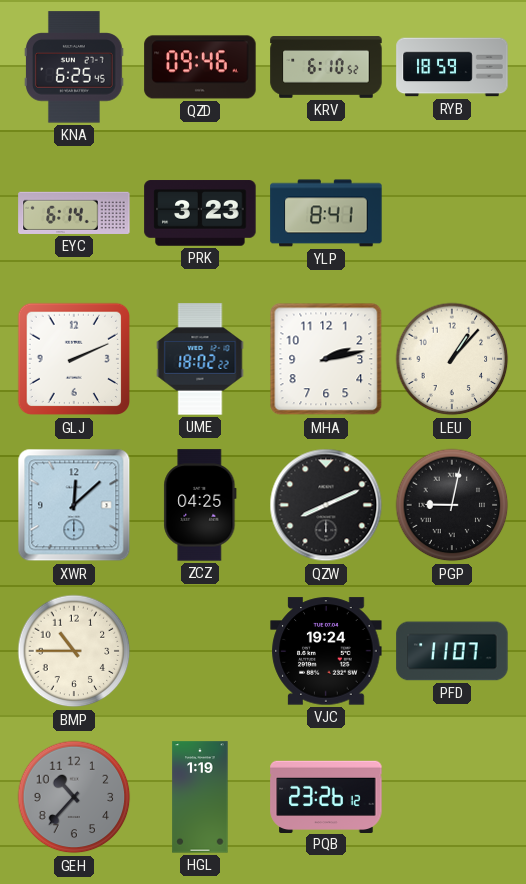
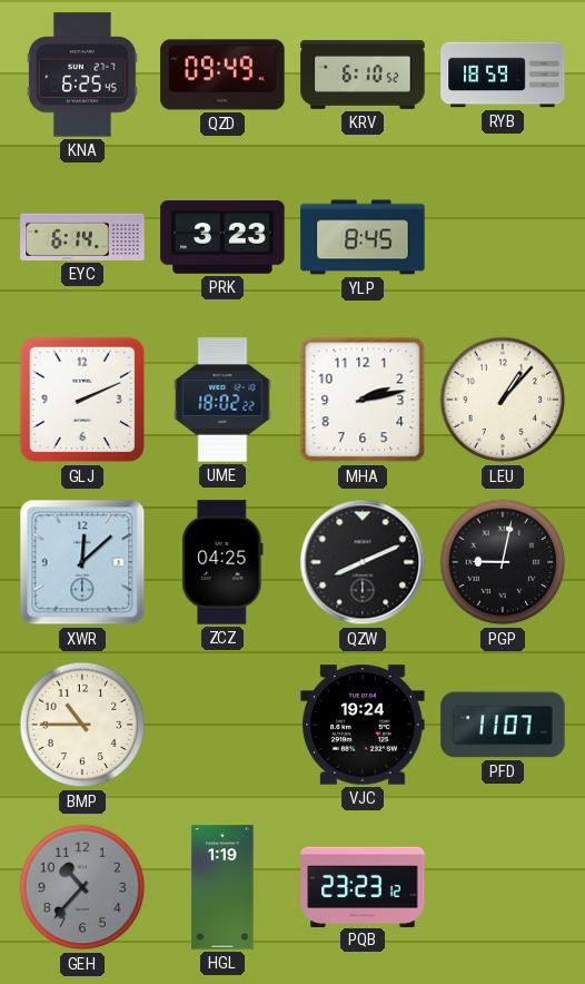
QZD: 09:46 -> 09:49 (222, 75)
YLP: 8:41 -> 8:45 (363, 237)
PQB: 23:26 -> 23:23 (363, 886)
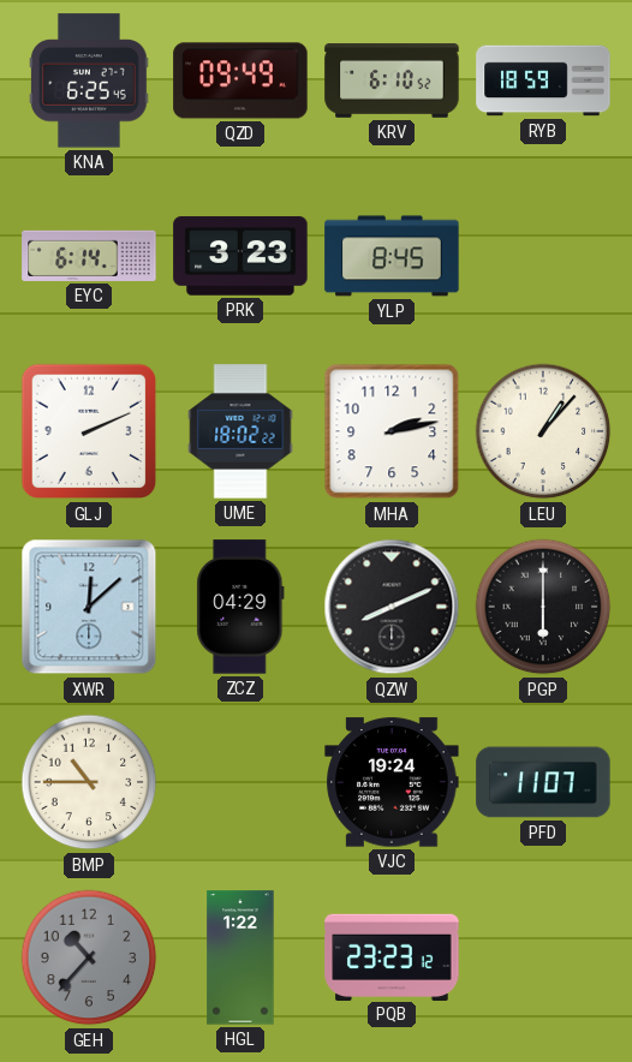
ZCZ: 04:25 -> 04:29 (240, 607)
PGP: 9:02 -> 6:00 (543, 607)
HGL: 1:19 -> 1:22 (240, 957)
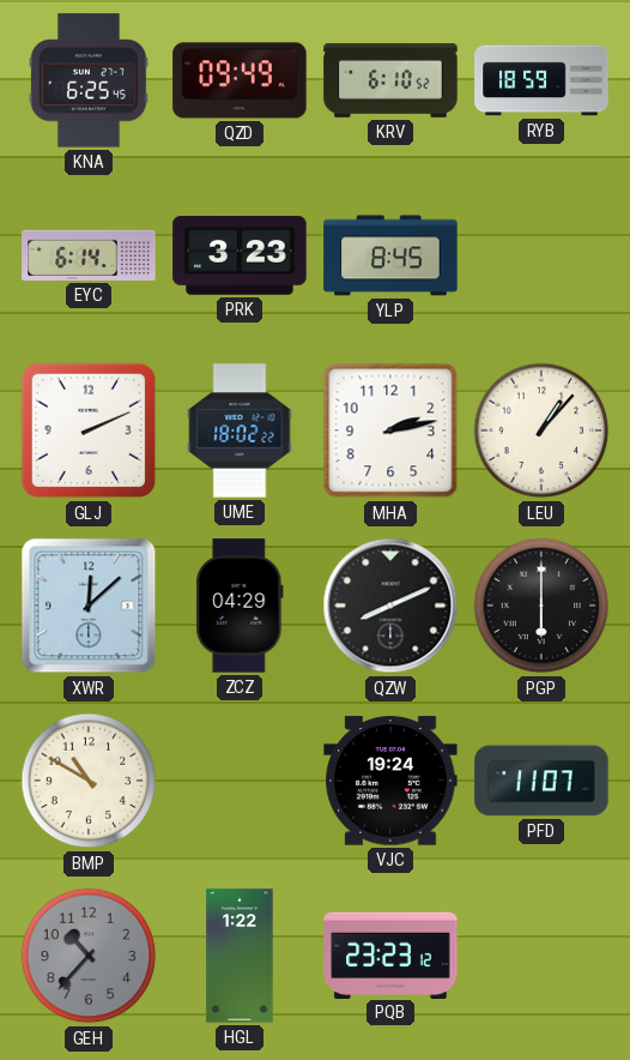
BMP: 10:45 -> 10:50 (89, 781)
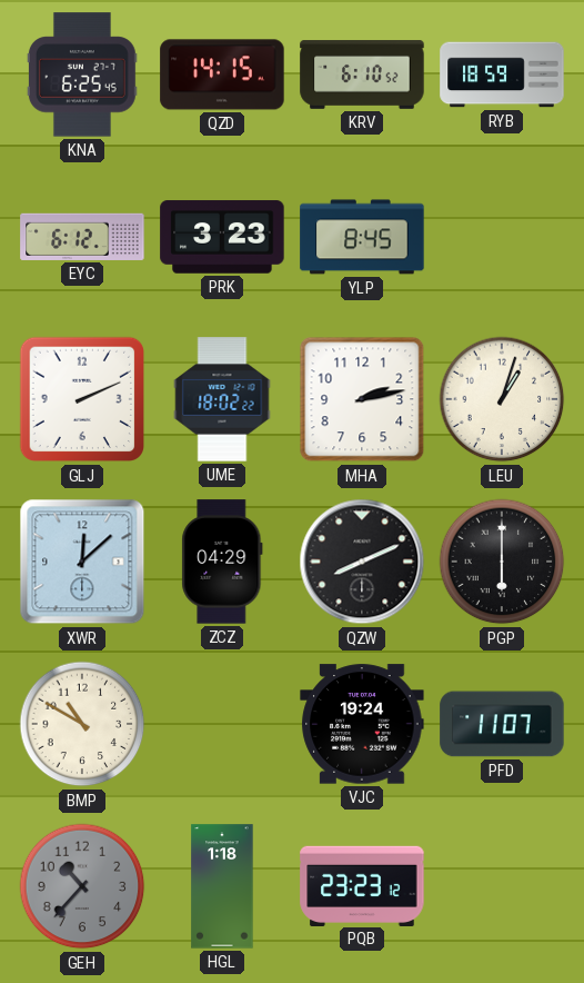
QZD: 09:49 -> 14:15 (222, 75)
EYC: 6:14 -> 6:12 (82, 237)
LEU: 1:07 -> 1:03 (502, 399)
HGL: 1:22 -> 1:18 (222, 886)
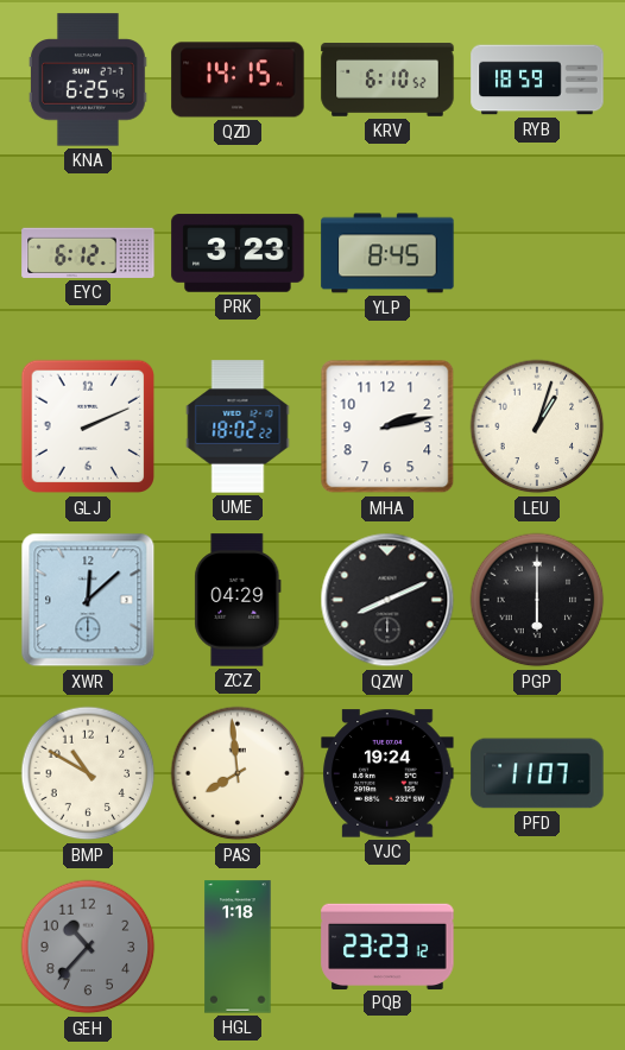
PAS: none -> 7:59 (238, 773)
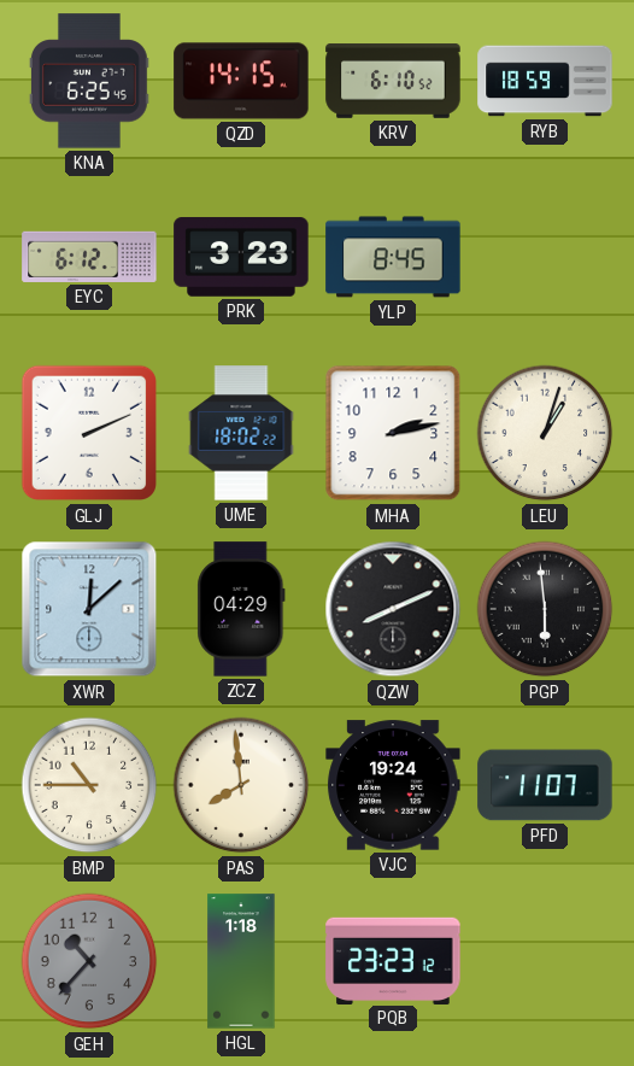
PGP: 6:00 -> 5:59 (545, 609)
BMP: 10:50 -> 10:45 (89, 785)
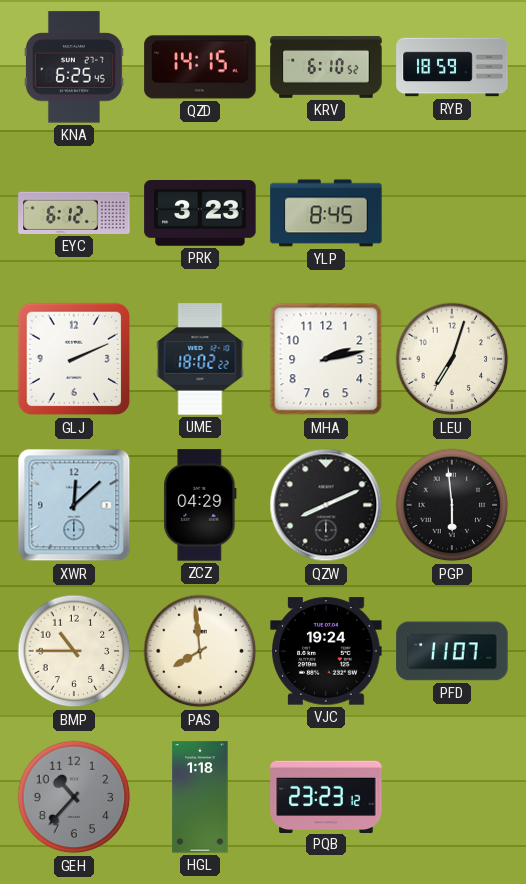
LEU: 1:03 -> 7:03 (452, 359)
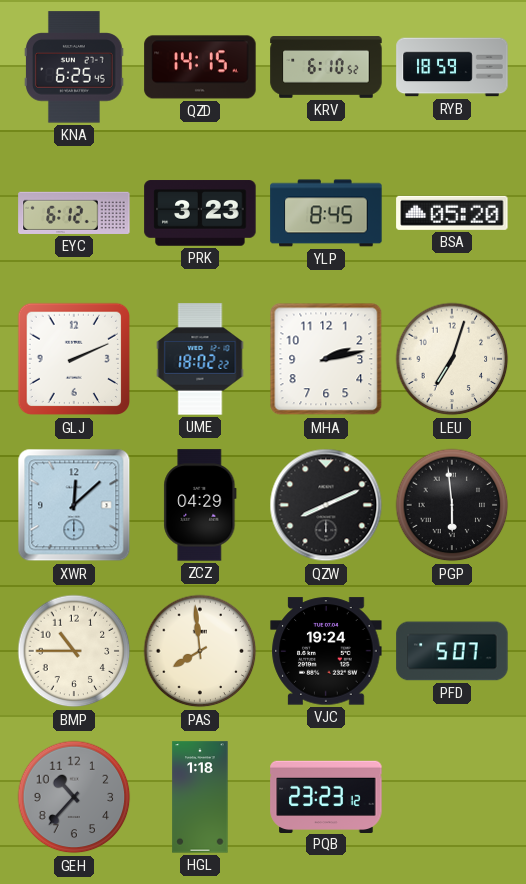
BSA: none -> 05:20 (452, 213)
PFD: 11:07 -> 5:07 (452, 651)
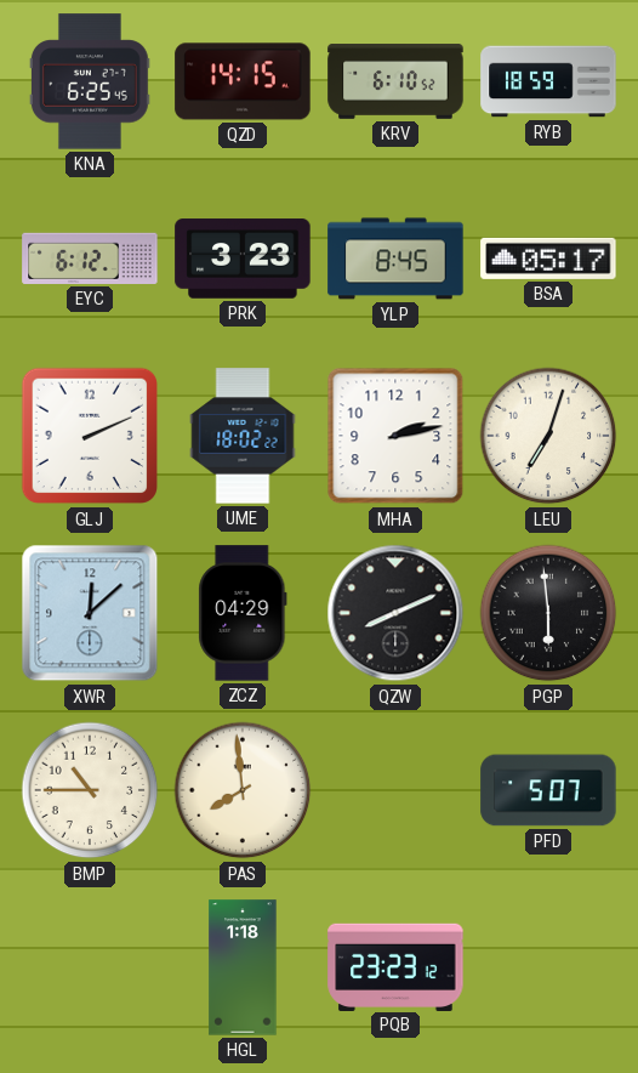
BSA: 05:20 -> 05:17 (548, 259)
VJC: 19:24 -> none (326, 651)
GEH: 10:37 -> none (74, 797)
